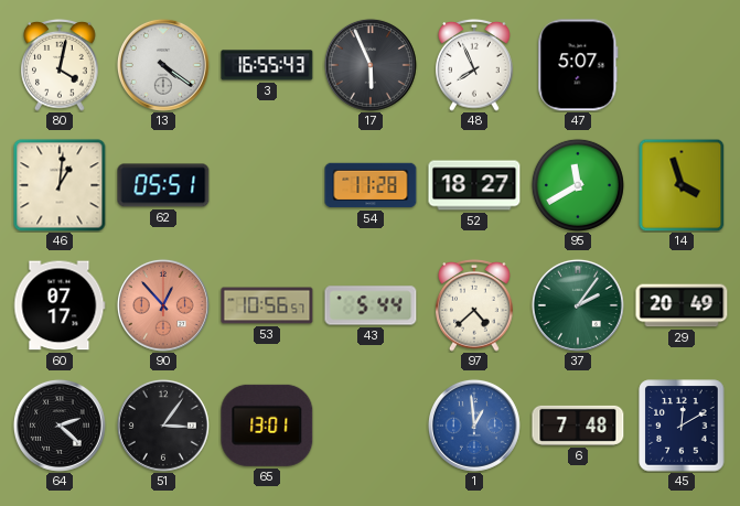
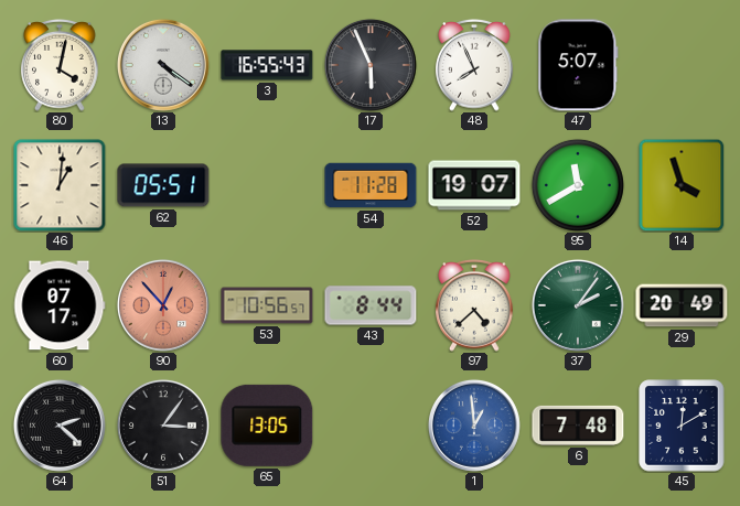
52: 18:27 -> 19:07 (474, 185)
43: 5:44 -> 8:44 (371, 305)
65: 13:01 -> 13:05 (267, 426)
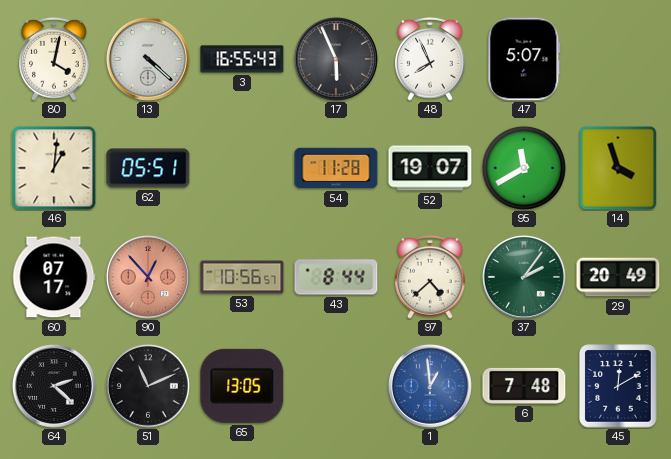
13: 4:21 -> 4:22 (148, 59)
51: 3:06 -> 11:11 (148, 386)
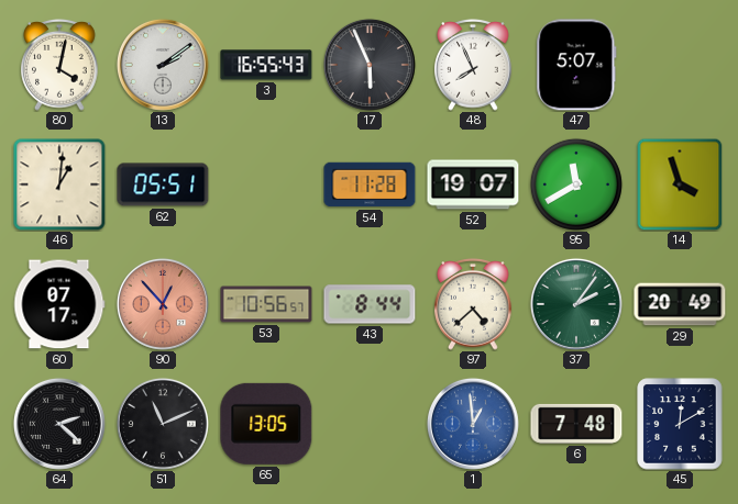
13: 4:22 -> 2:09 (163, 65)
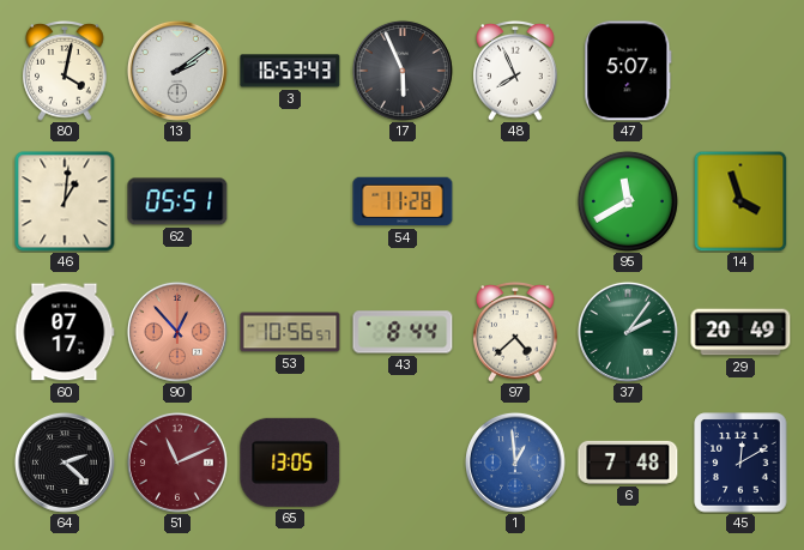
3: 16:55 -> 16:53 (290, 71)
52: 19:07 -> none (473, 184)
51 dial: black -> burgundy (177, 463)
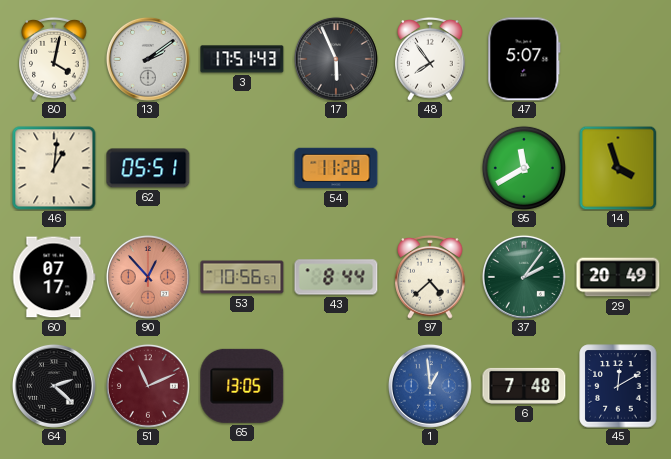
3: 16:53 -> 17:51 (242, 59)
48: 7:56 -> 7:54 (430, 60)
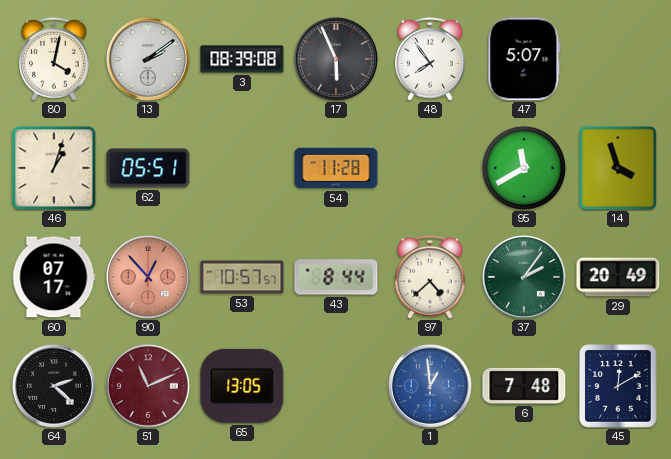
3: 17:51 -> 08:39 (242, 59)
46: 1:01 -> 1:03 (54, 168)
53: 10:56 -> 10:57 (242, 277)
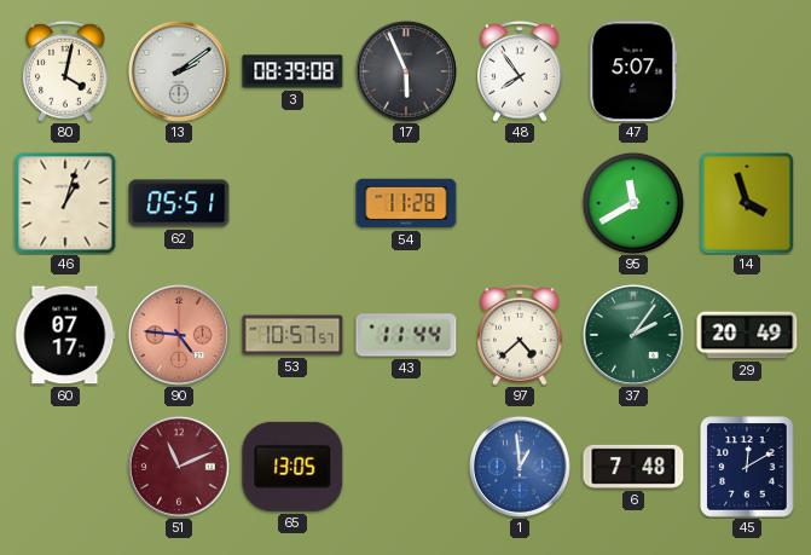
90: 12:53 -> 4:46 (179, 335)
43: 8:44 -> 11:44 (406, 335)
64: 2:22 -> none (54, 386)
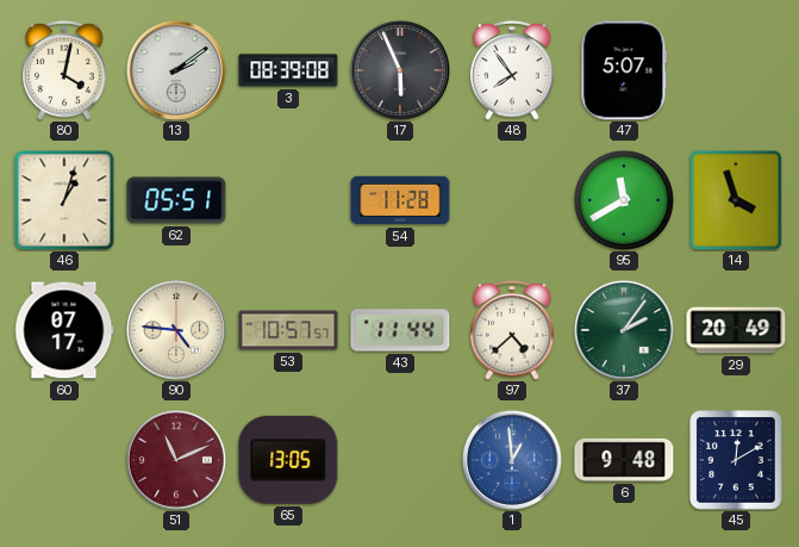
90 dial: salmon -> cream (176, 330)
6: 7:48 -> 9:48 (624, 460)
